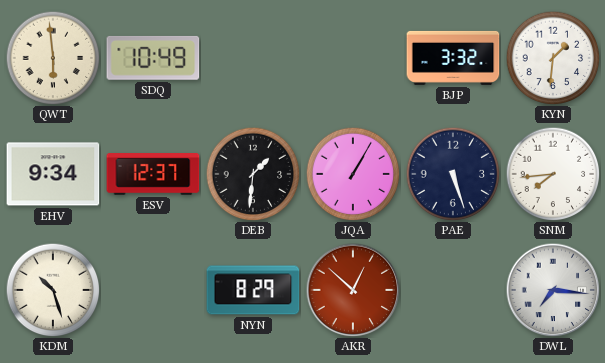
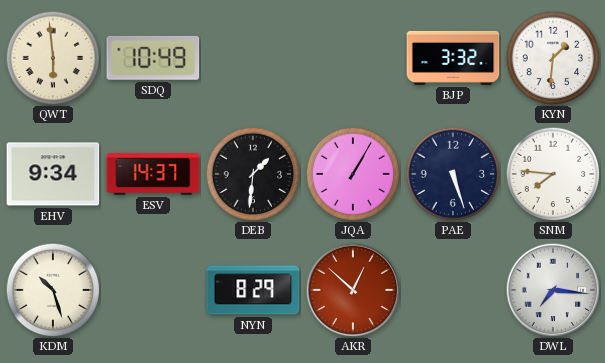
ESV: 12:37 -> 14:37 (153, 175)
SNM: 7:44 -> 7:46 (553, 174)
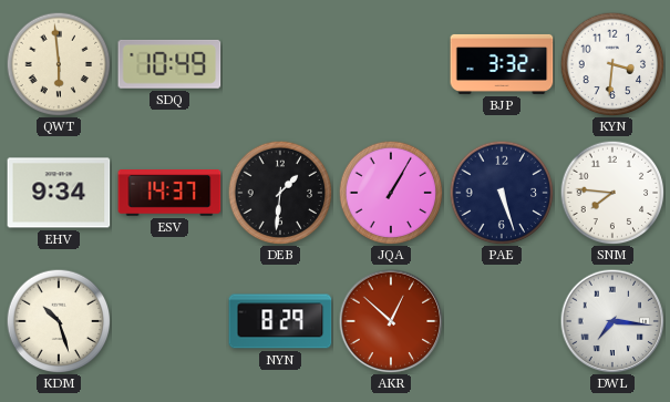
KYN: 1:31 -> 3:31 (612, 64)
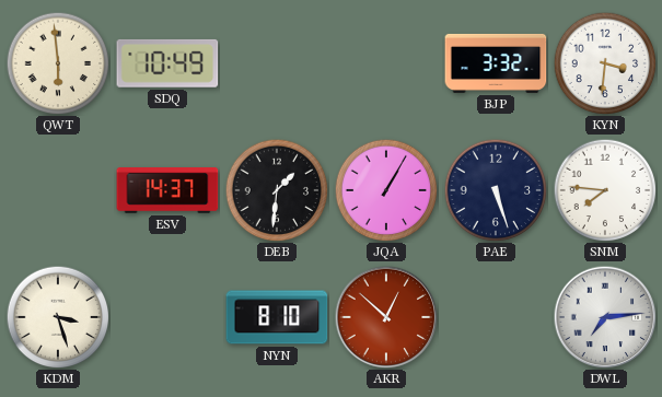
EHV: 9:34 -> none (59, 193)
KDM: 10:27 -> 3:27 (58, 317)
NYN: 8:29 -> 8:10 (277, 317)
DWL: 7:16 -> 7:14 (605, 317)
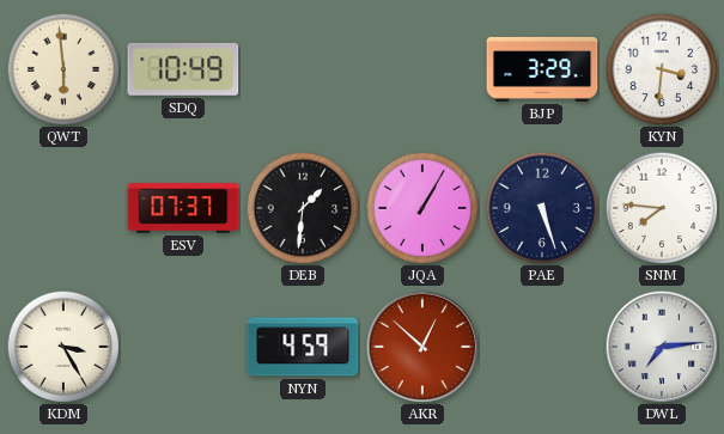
BJP: 3:32 -> 3:29 (542, 69)
ESV: 14:37 -> 07:37 (183, 209)
KDM: 3:27 -> 3:25 (63, 347)
NYN: 8:10 -> 4:59 (303, 347)
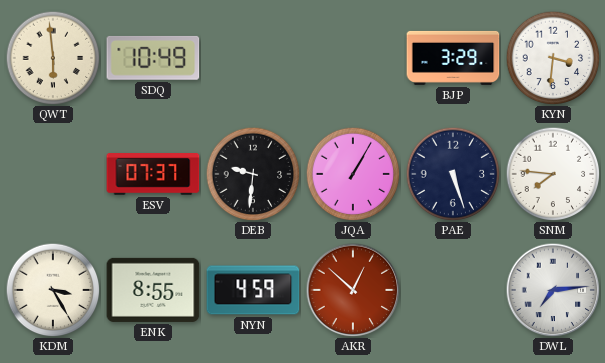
DEB: 1:31 -> 9:31 (253, 174)
ENK: none -> 8:55 (153, 290)
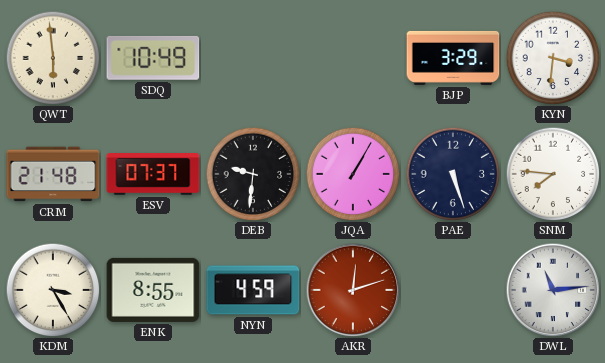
CRM: none -> 21:48 (53, 174)
AKR: 12:52 -> 12:12 (353, 290)
DWL: 7:14 -> 11:14 (553, 290)
